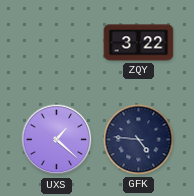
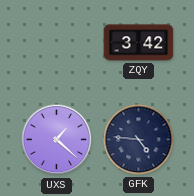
ZQY: 3:22 -> 3:42 (139, 43)
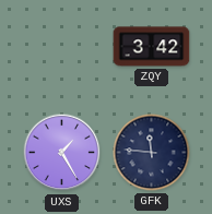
UXS: 1:22 -> 1:25 (62, 153)
GFK: 4:46 -> 11:46 (152, 153)
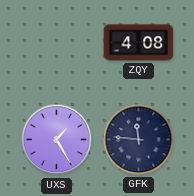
ZQY: 3:42 -> 4:08 (139, 43)
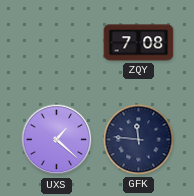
ZQY: 4:08 -> 7:08 (139, 43)
UXS: 1:25 -> 1:22 (57, 140)
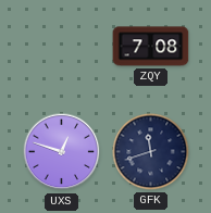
UXS: 1:22 -> 12:48 (62, 152)
GFK: 11:46 -> 11:42 (151, 152)
